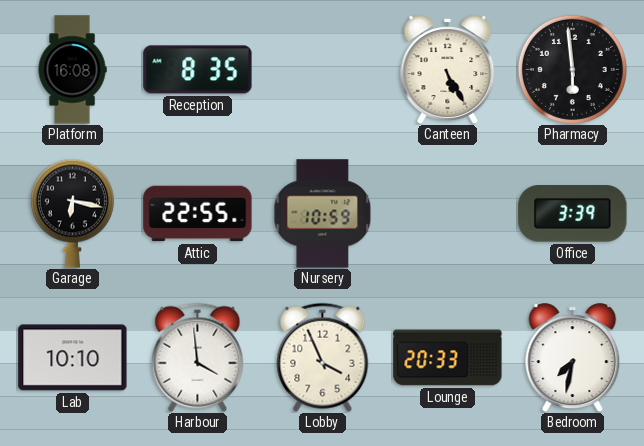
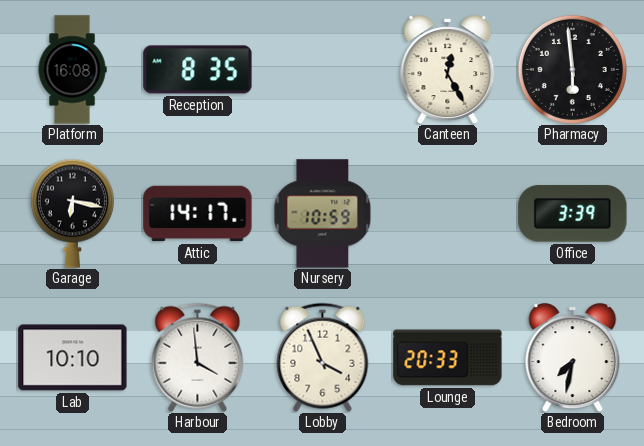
Canteen: 5:25 -> 12:25 (448, 69)
Attic: 22:55 -> 14:17 (198, 214)
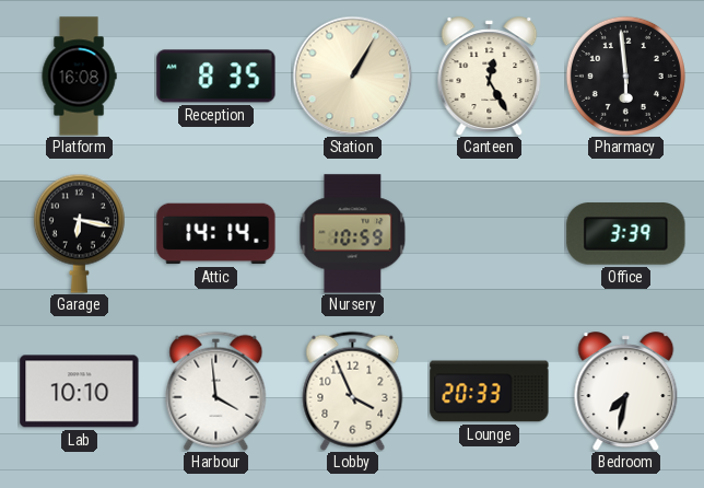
Station: none -> 1:05 (352, 75)
Attic: 14:17 -> 14:14 (216, 234)
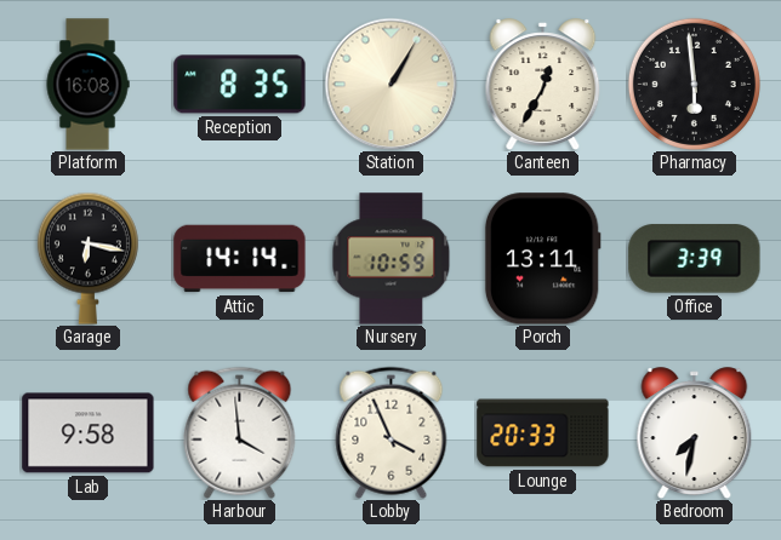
Canteen: 12:25 -> 12:35 (543, 84)
Porch: none -> 13:11 (542, 259)
Lab: 10:10 -> 9:58 (89, 433)
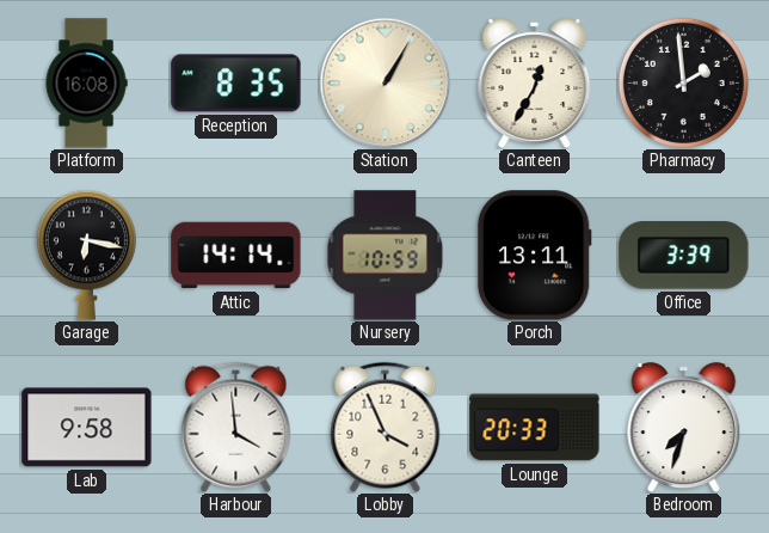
Pharmacy: 5:59 -> 1:59 (683, 82)
Bedroom: 7:32 -> 7:33 (684, 427)
